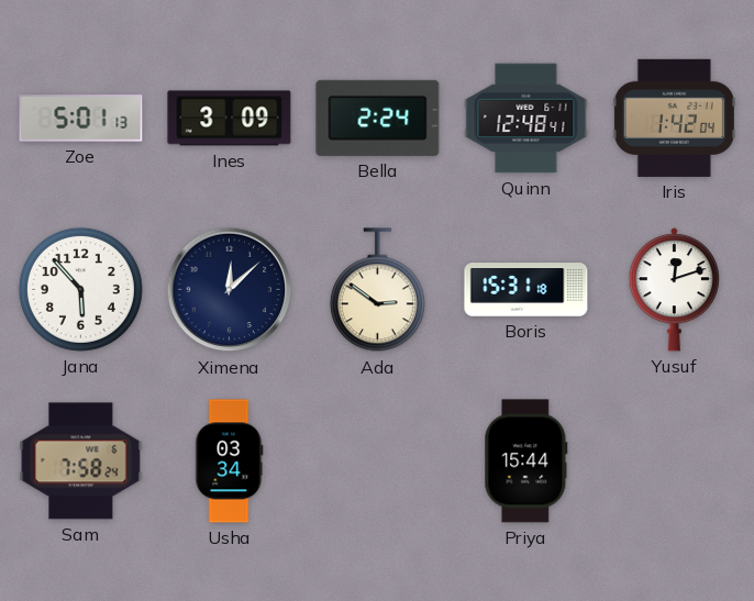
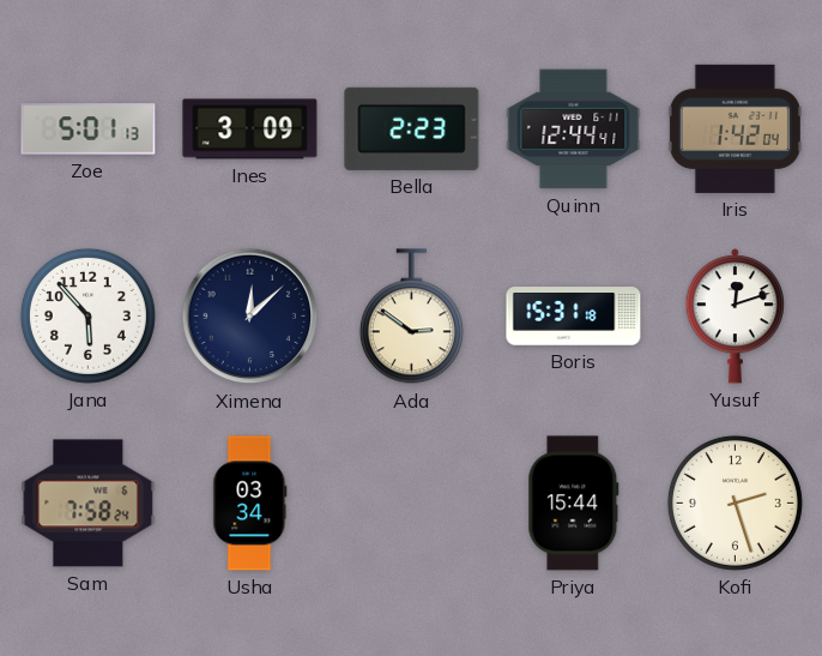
Bella: 2:24 -> 2:23 (412, 128)
Quinn: 12:48 -> 12:44 (574, 130)
Kofi: none -> 2:27 (735, 502)
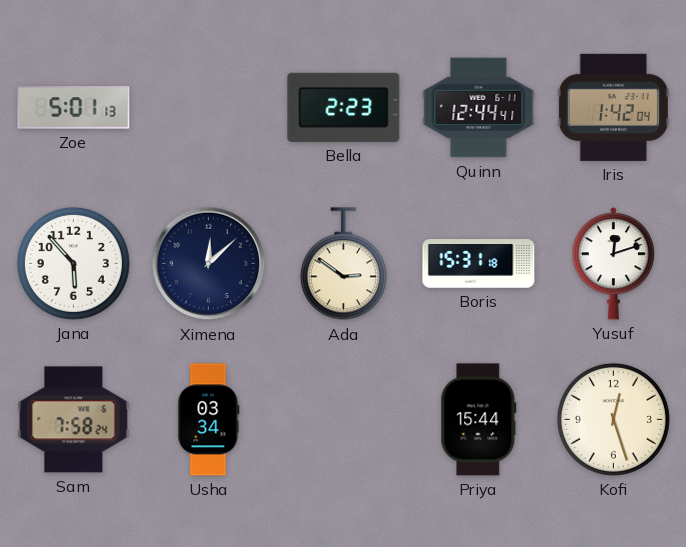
Ines: 3:09 -> none (250, 130)
Kofi: 2:27 -> 12:27 (613, 419)
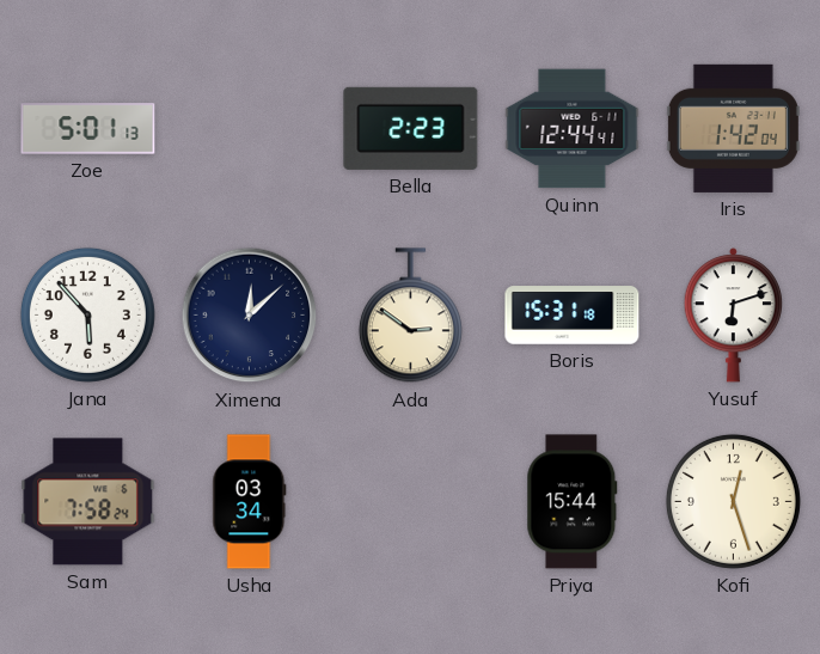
Yusuf: 12:12 -> 6:12 (733, 316)
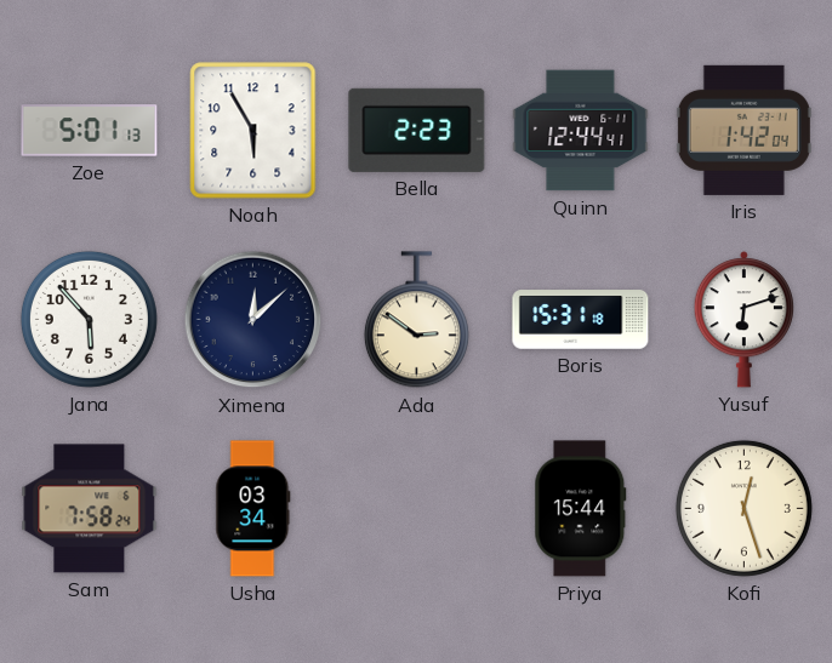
Noah: none -> 5:55 (253, 131)
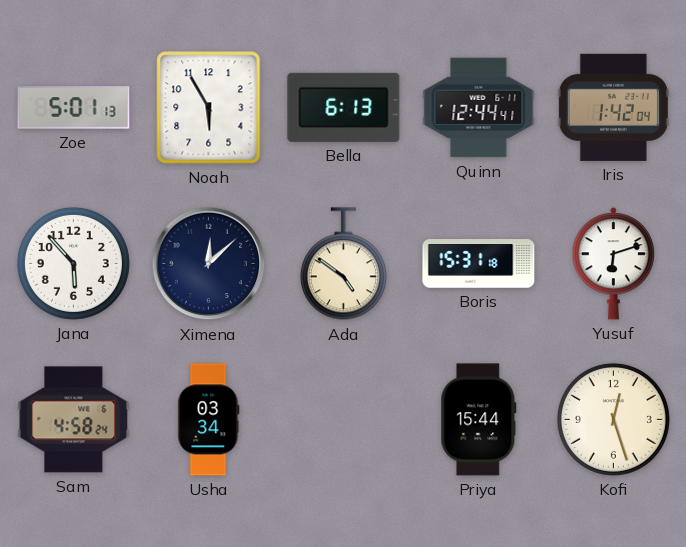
Bella: 2:23 -> 6:13 (344, 107)
Ada: 2:51 -> 4:51 (343, 264)
Sam: 7:58 -> 4:58 (74, 420)
